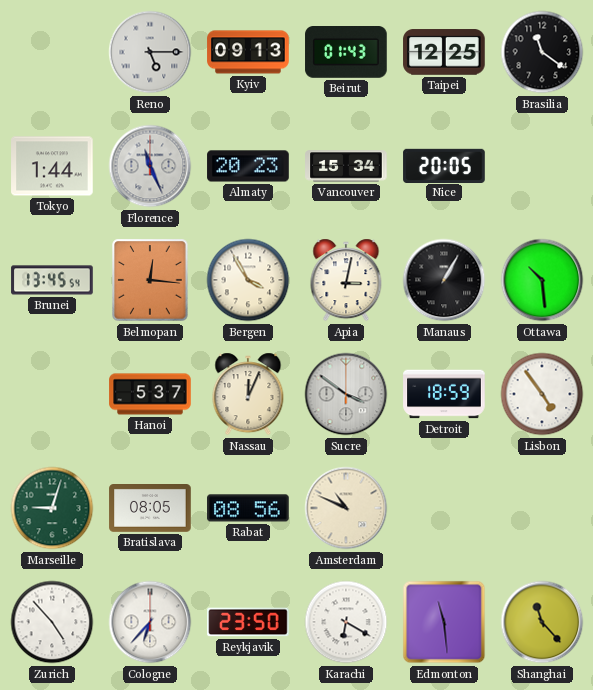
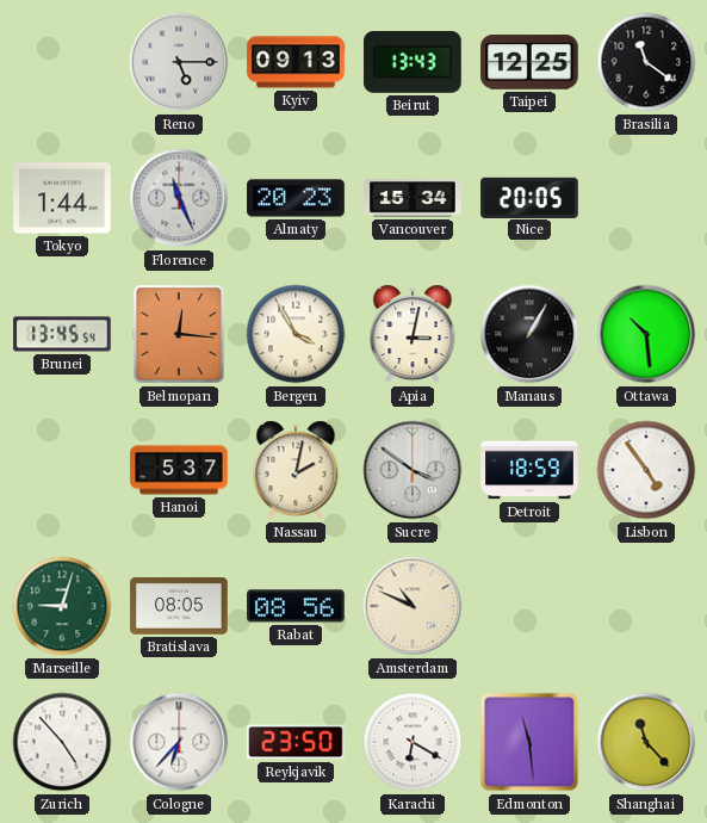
Beirut: 01:43 -> 13:43 (413, 63)
Nassau: 12:04 -> 2:02 (296, 470)
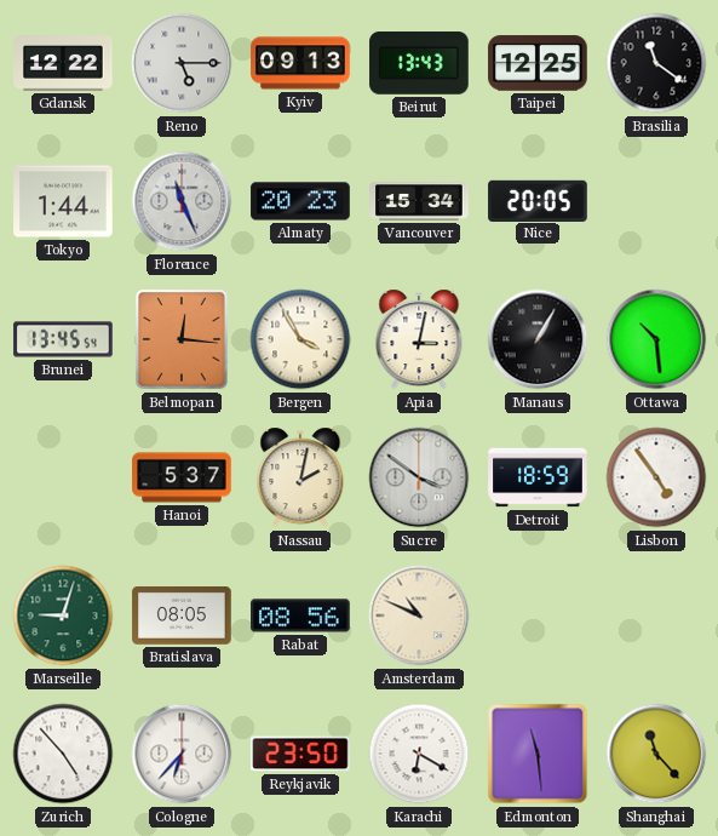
Gdansk: none -> 12:22 (63, 63)
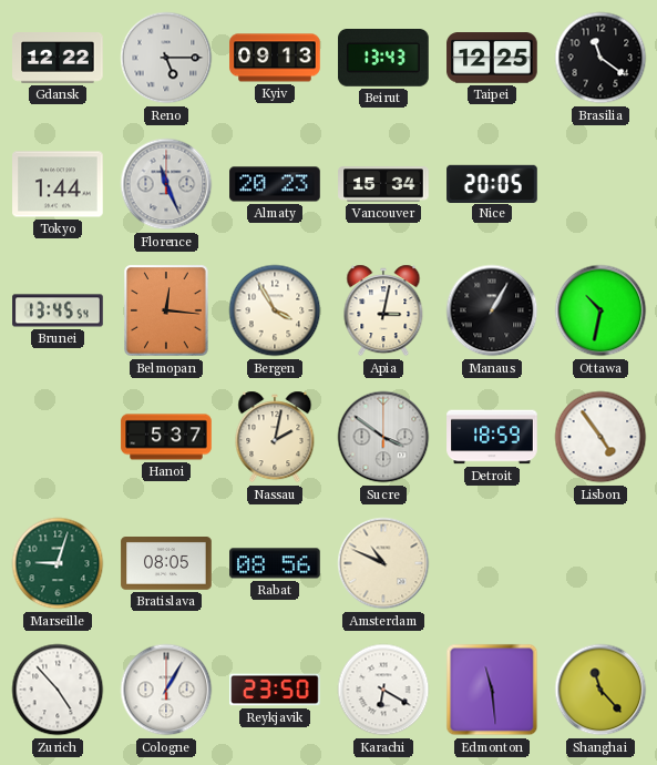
Ottawa: 10:29 -> 10:32 (600, 310)
Cologne: 6:37 -> 1:05 (166, 690)
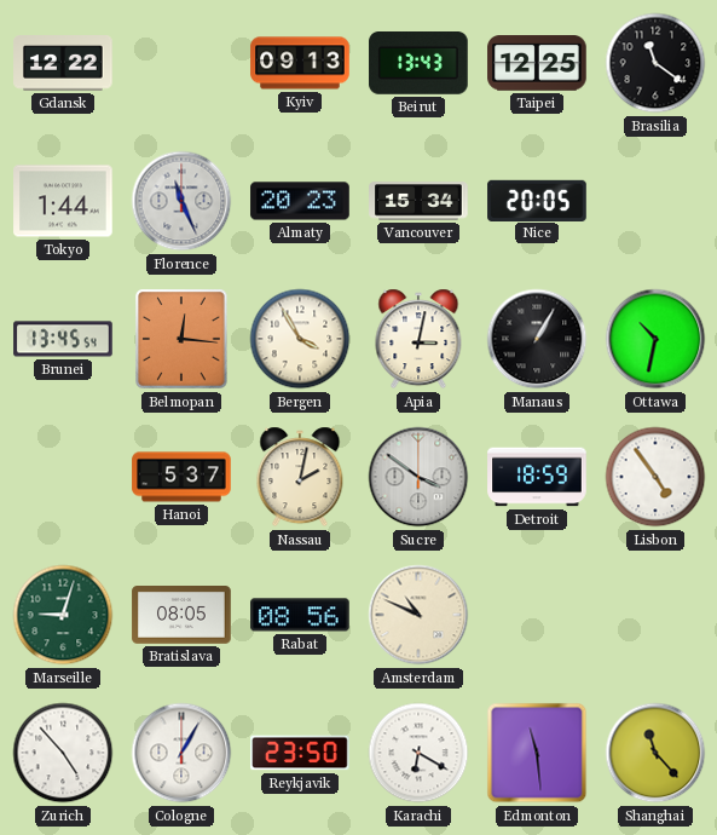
Reno: 5:15 -> none (166, 58)
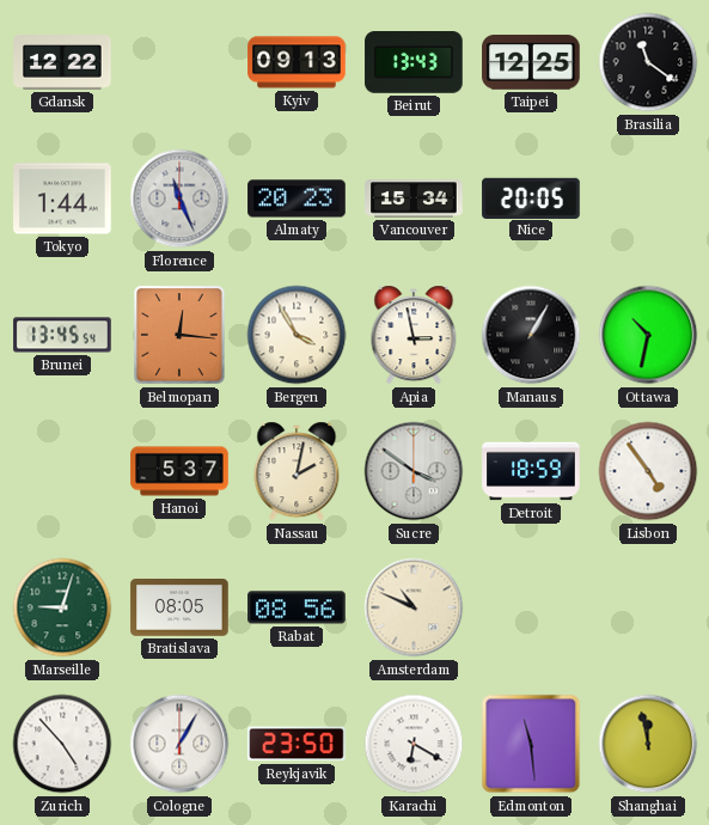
Apia: 3:02 -> 2:58 (414, 335)
Shanghai: 11:23 -> 11:58 (648, 744)
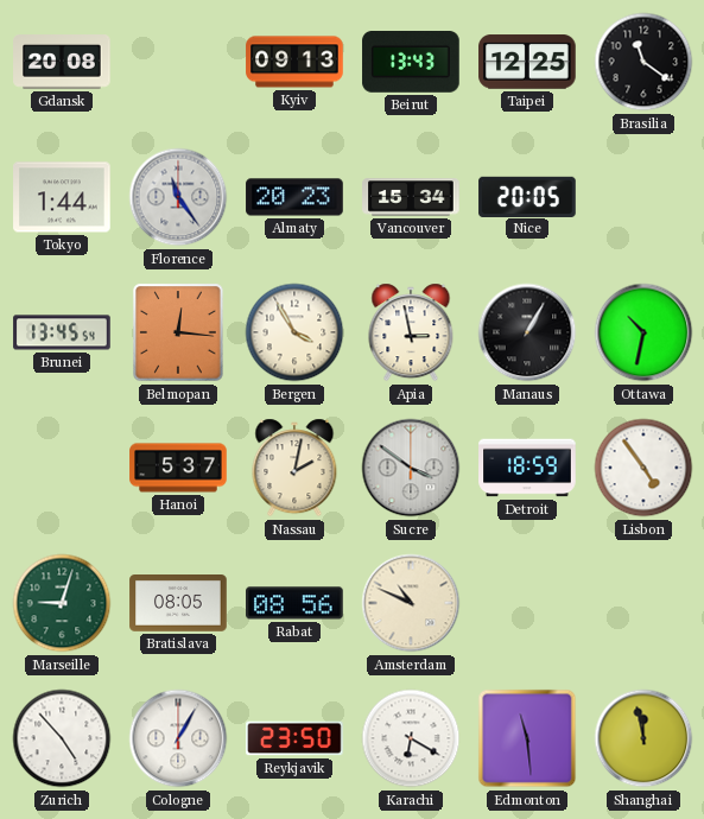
Gdansk: 12:22 -> 20:08 (62, 62)
Florence: 11:26 -> 11:24 (178, 197)
